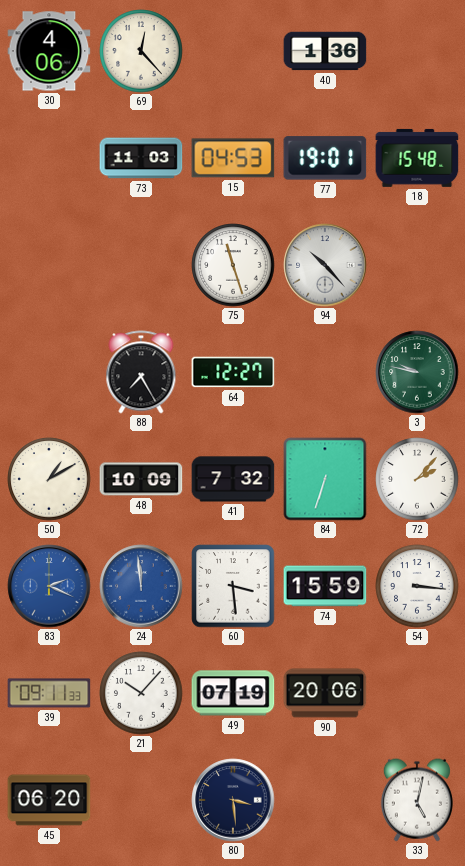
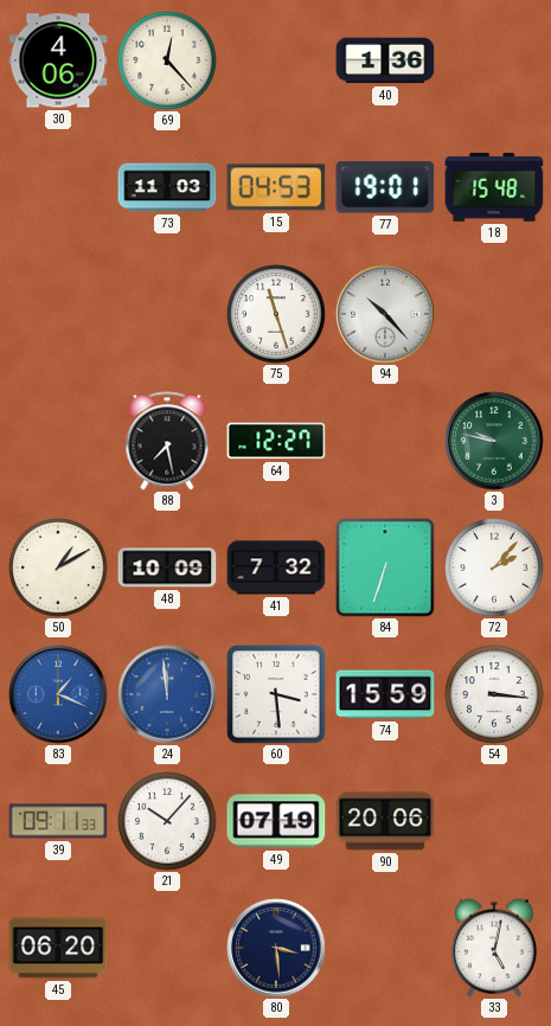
88: 7:25 -> 7:28 (167, 441)
83: 2:19 -> 1:19 (58, 694)
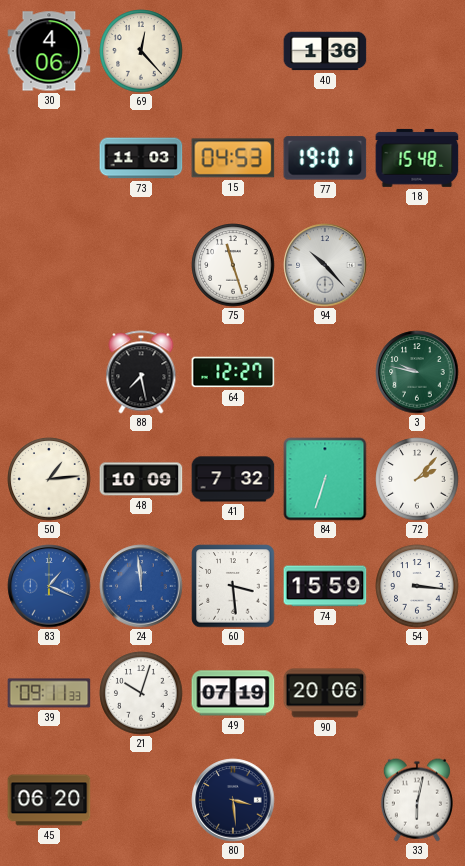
50: 1:10 -> 1:14 (49, 479)
21: 10:07 -> 10:03 (141, 693)
33: 5:02 -> 6:02 (417, 800)
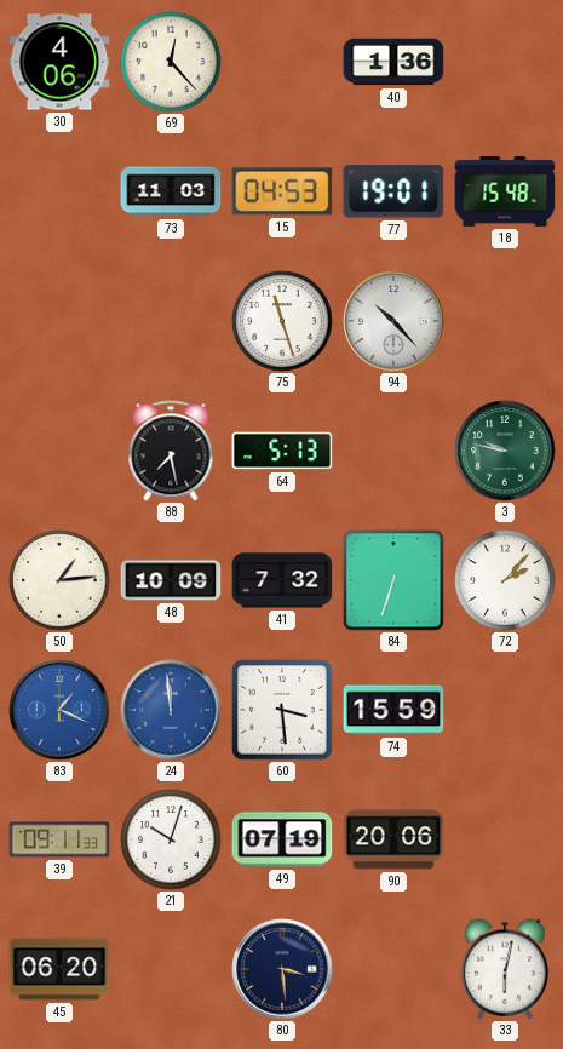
64: 12:27 -> 5:13 (282, 451)
54: 3:16 -> none (417, 586)
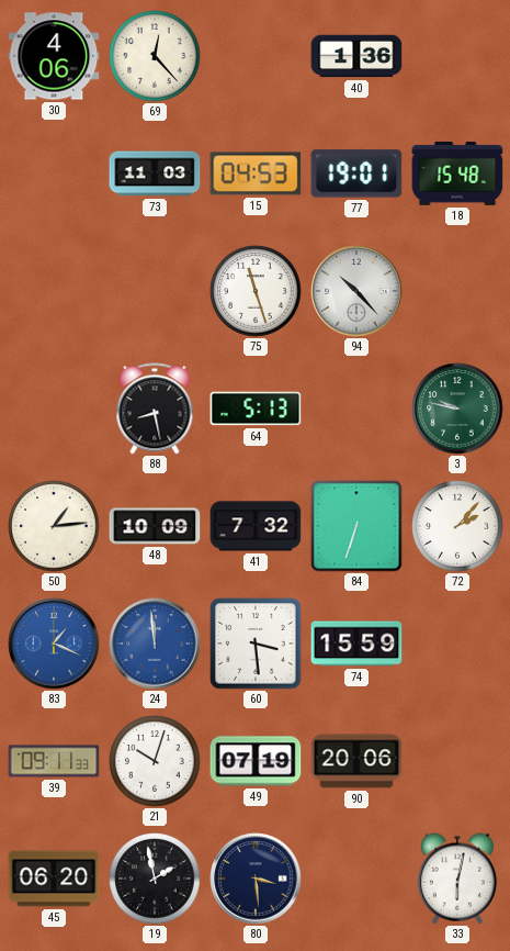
88: 7:28 -> 8:28 (155, 409)
19: none -> 1:58 (155, 879)
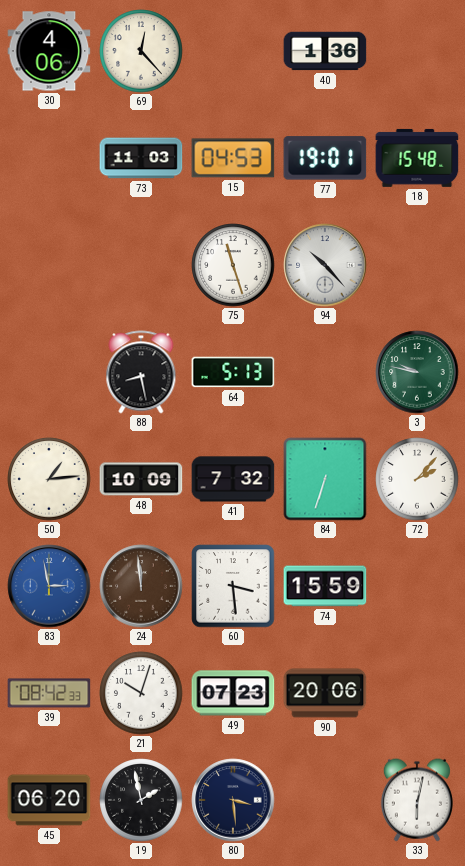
83: 1:19 -> 2:58 (49, 586)
24 dial: blue -> brown (141, 586)
39: 09:11 -> 08:42 (49, 693)
49: 07:19 -> 07:23 (233, 693)
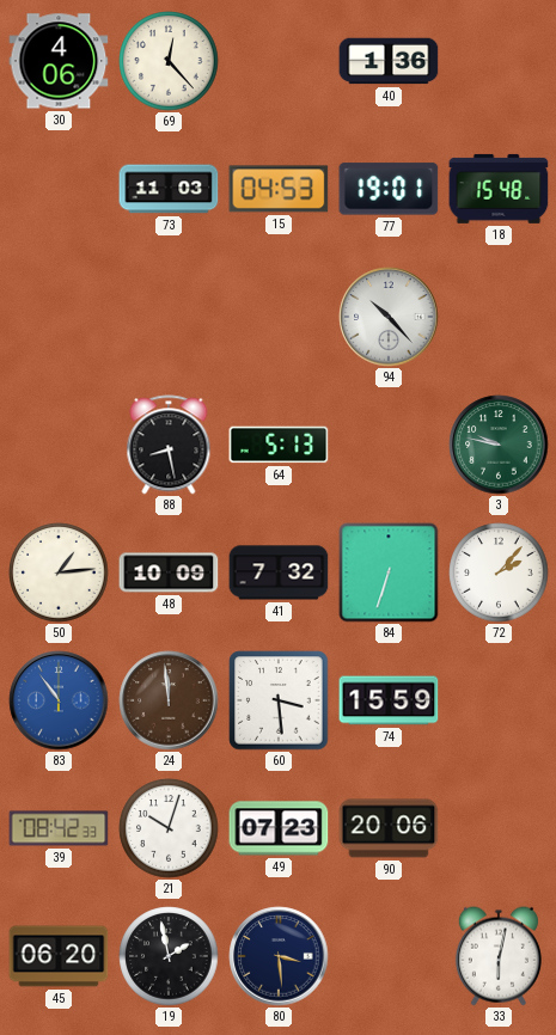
75: 11:27 -> none (233, 265)
83: 2:58 -> 10:54 (59, 700)
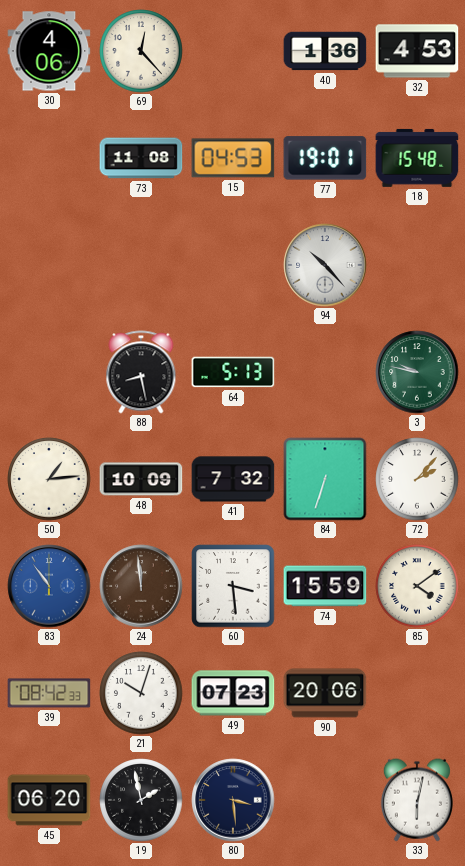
32: none -> 4:53 (417, 51)
73: 11:03 -> 11:08 (141, 158)
85: none -> 4:09 (417, 586)
